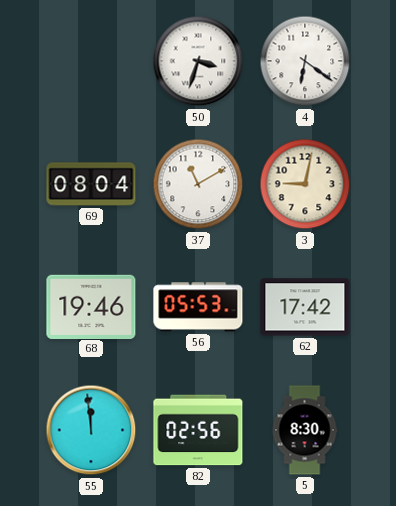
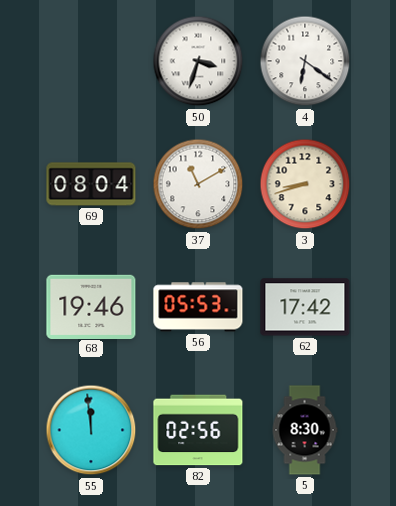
3: 9:02 -> 8:42 (305, 184)
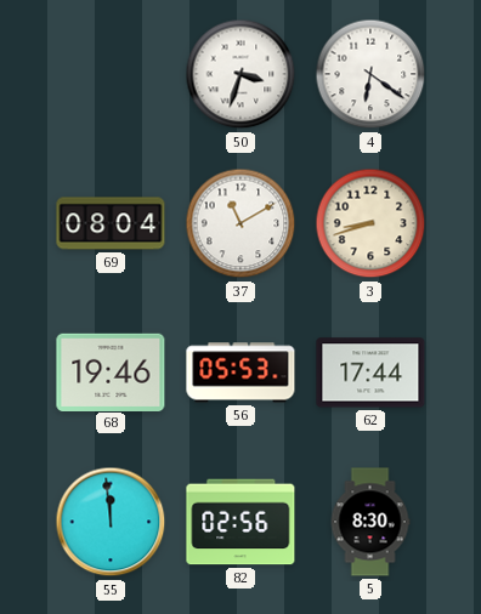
62: 17:42 -> 17:44 (370, 373)
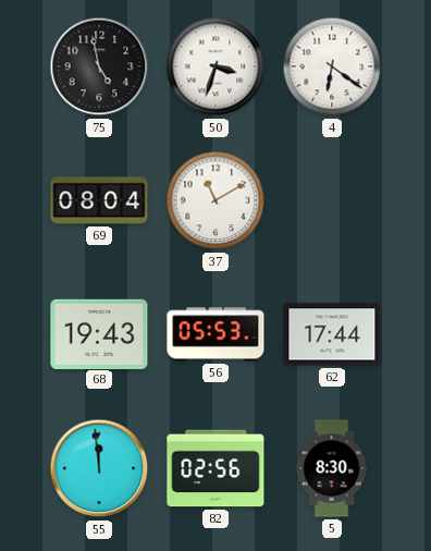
75: none -> 4:58 (99, 66)
3: 8:42 -> none (370, 223)
68: 19:46 -> 19:43 (99, 333)
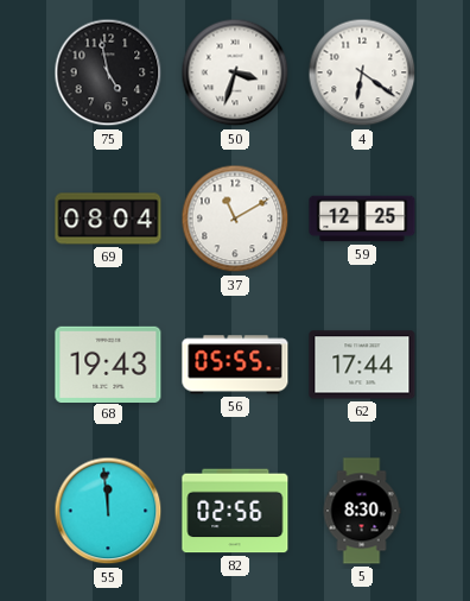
59: none -> 12:25 (362, 219)
56: 05:53 -> 05:55 (235, 365)
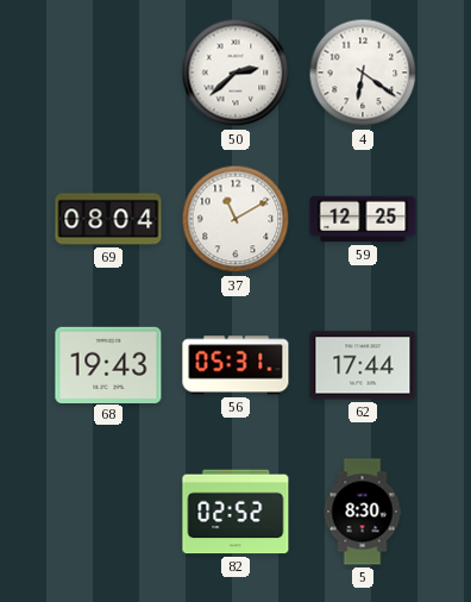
75: 4:58 -> none (108, 72)
50: 3:33 -> 2:38 (235, 73)
56: 05:55 -> 05:31 (235, 365)
55: 11:59 -> none (108, 511)
82: 02:56 -> 02:52 (235, 512)
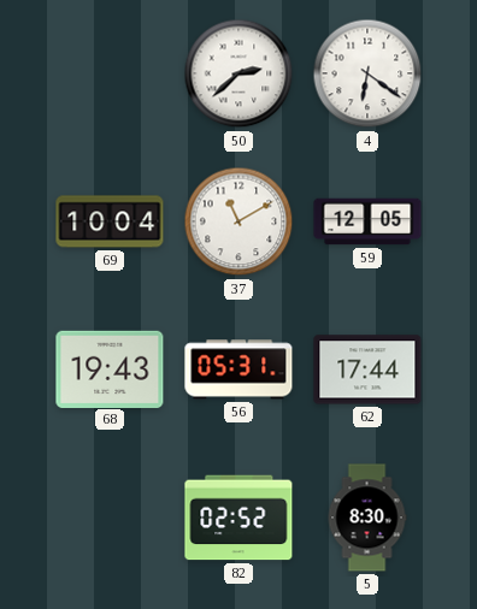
69: 08:04 -> 10:04 (110, 221)
59: 12:25 -> 12:05 (367, 221)
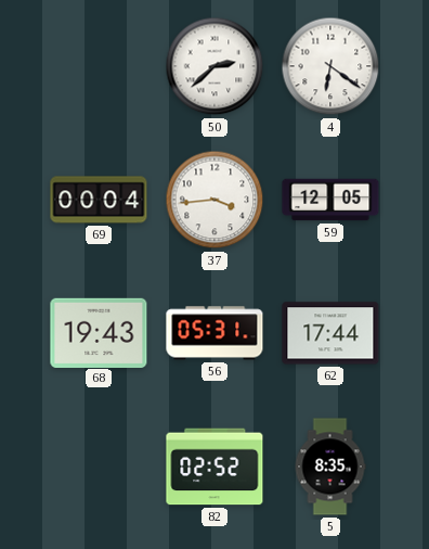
69: 10:04 -> 00:04 (99, 200)
37: 11:10 -> 3:44 (214, 200)
5: 8:30 -> 8:35 (330, 467)
